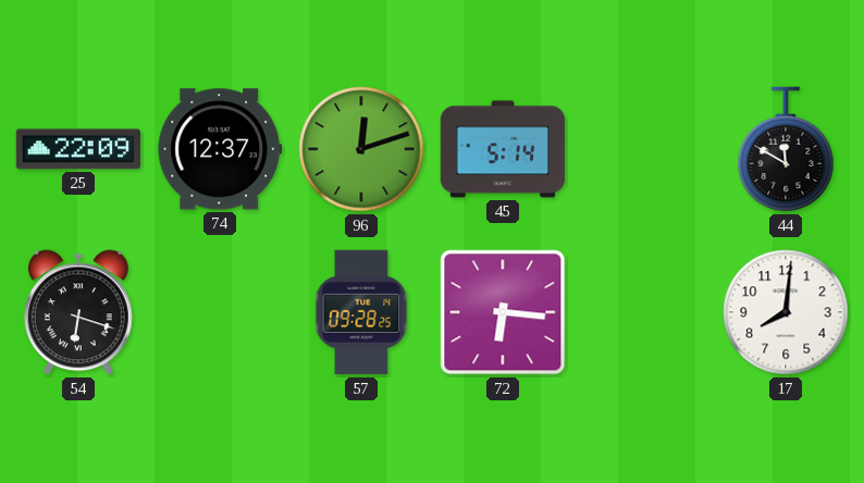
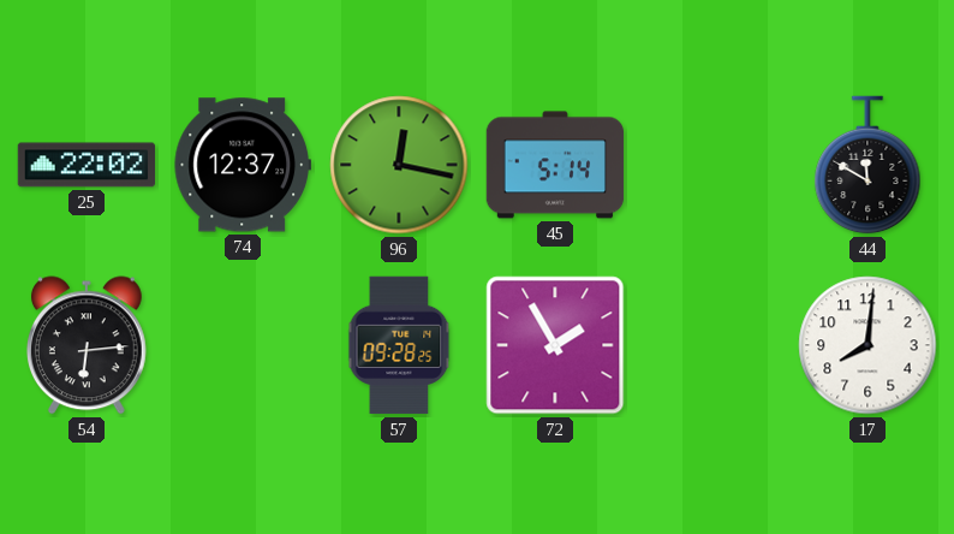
25: 22:09 -> 22:02 (87, 165)
96: 12:12 -> 12:17 (399, 165)
54: 6:18 -> 6:14 (87, 345)
72: 6:16 -> 1:55 (555, 345)
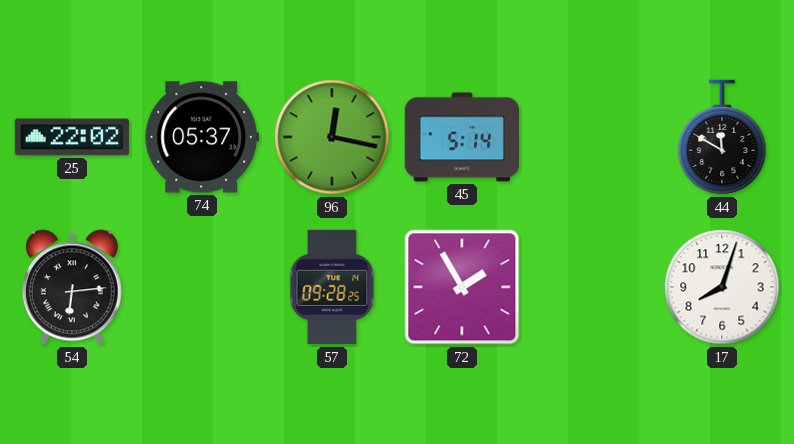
74: 12:37 -> 05:37 (201, 137)
17: 8:01 -> 8:03 (722, 287)
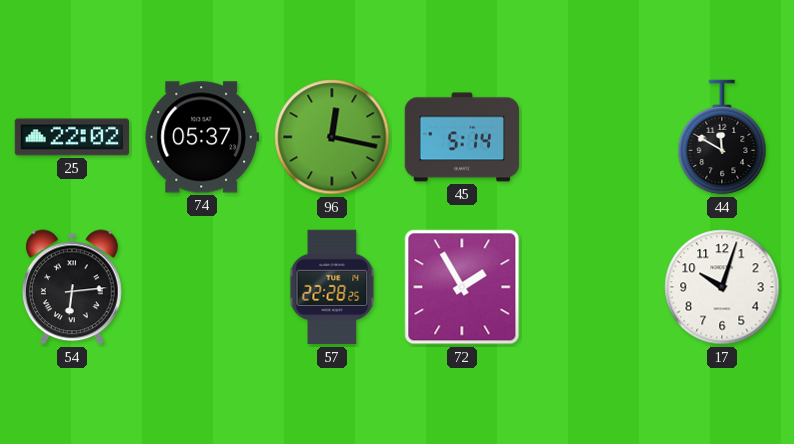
57: 09:28 -> 22:28 (332, 287)
17: 8:03 -> 10:03 (722, 287)
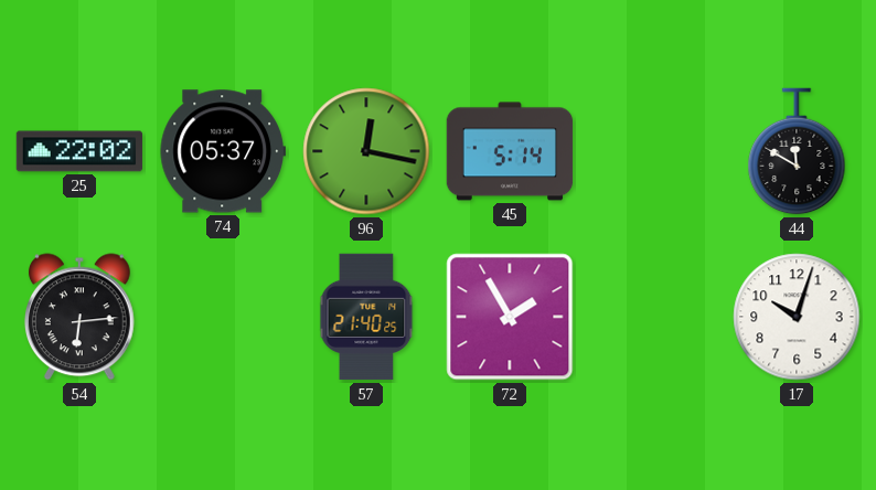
57: 22:28 -> 21:40 (366, 317)
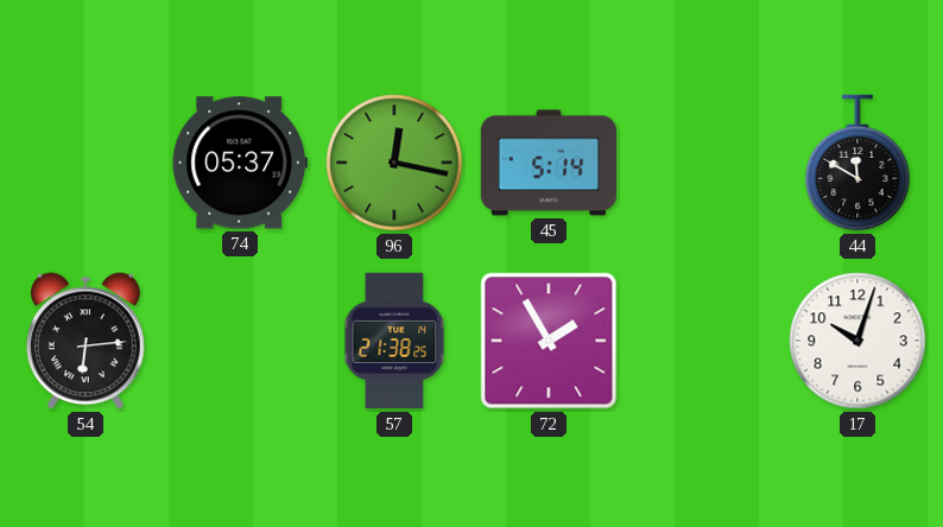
25: 22:02 -> none (79, 151)
57: 21:40 -> 21:38 (394, 341)
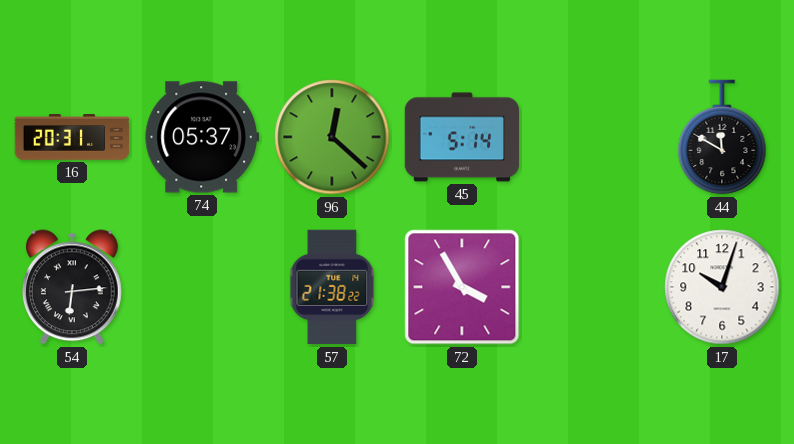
16: none -> 20:31 (72, 138)
96: 12:17 -> 12:22 (332, 137)
57: 21:38:25 -> 21:38:22 (332, 287)
72: 1:55 -> 3:55 (462, 287)
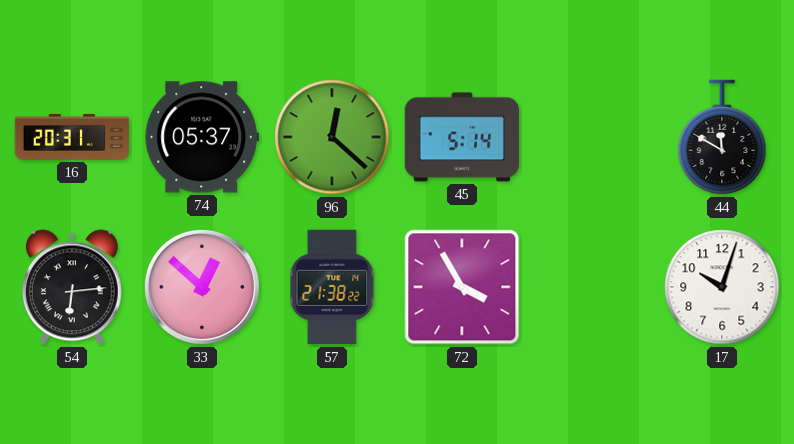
33: none -> 12:52 (202, 287)
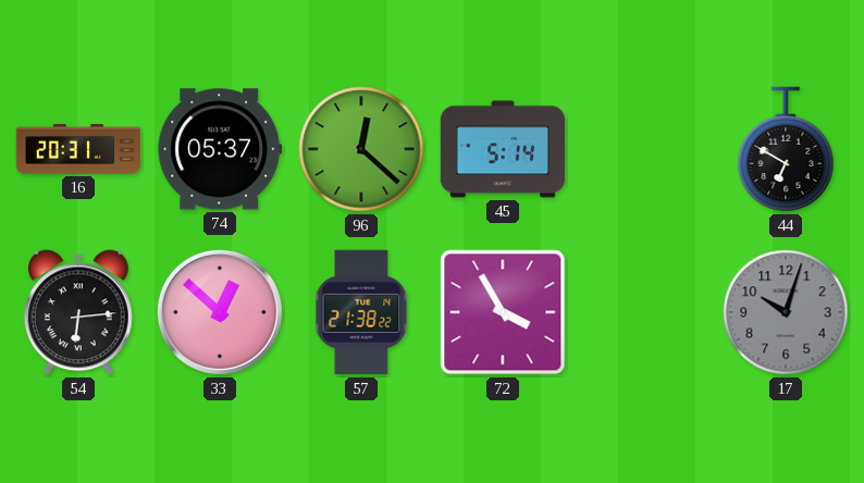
44: 11:50 -> 6:50 (786, 149)
17 dial: white -> grey (786, 312)
